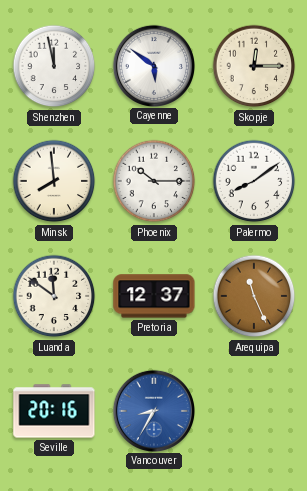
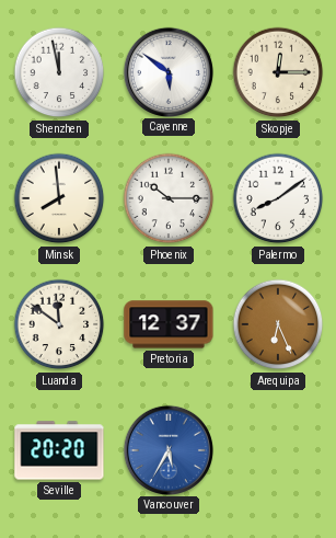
Arequipa: 11:26 -> 6:26 (278, 324)
Seville: 20:16 -> 20:20 (59, 450)
Vancouver: 8:35 -> 5:35 (167, 449)
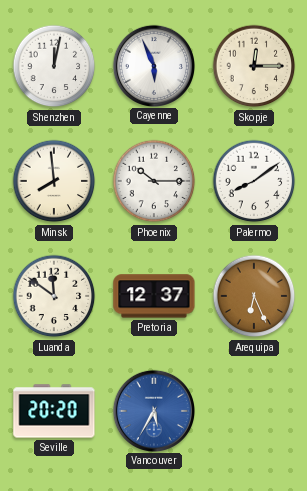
Shenzhen: 11:58 -> 12:02 (54, 66)
Cayenne: 5:51 -> 5:56 (153, 65)
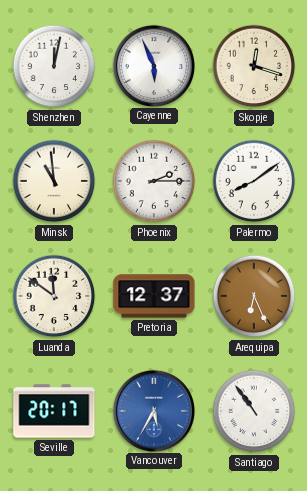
Skopje: 12:15 -> 12:18 (254, 66)
Minsk: 7:59 -> 10:59 (54, 181)
Phoenix: 10:15 -> 2:15 (154, 181)
Seville: 20:20 -> 20:17 (54, 411)
Santiago: none -> 10:54 (254, 411)
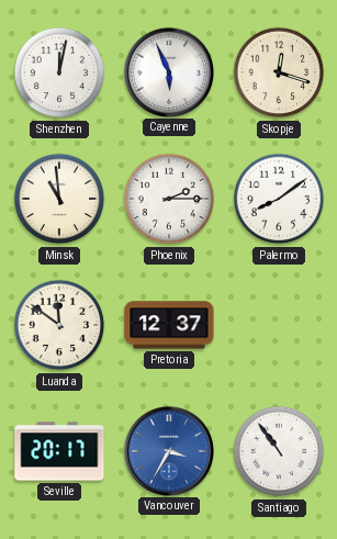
Arequipa: 6:26 -> none (254, 296)
Vancouver: 5:35 -> 3:35 (168, 450)
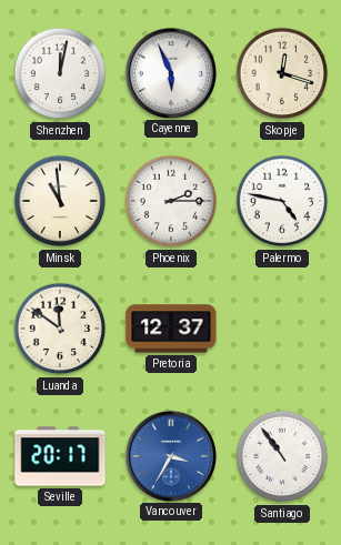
Palermo: 8:09 -> 4:47 (282, 201)
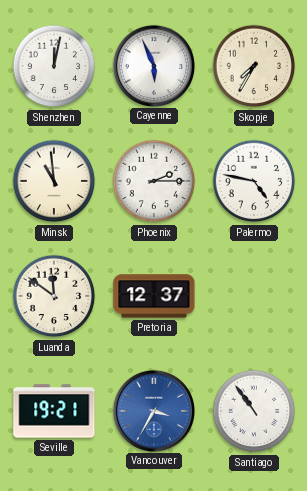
Skopje: 12:18 -> 7:35 (254, 66)
Seville: 20:17 -> 19:21 (54, 411)
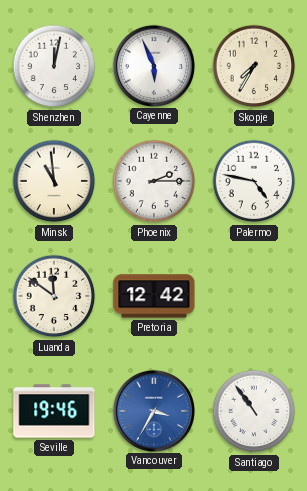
Pretoria: 12:37 -> 12:42 (154, 296)
Seville: 19:21 -> 19:46 (54, 411)
